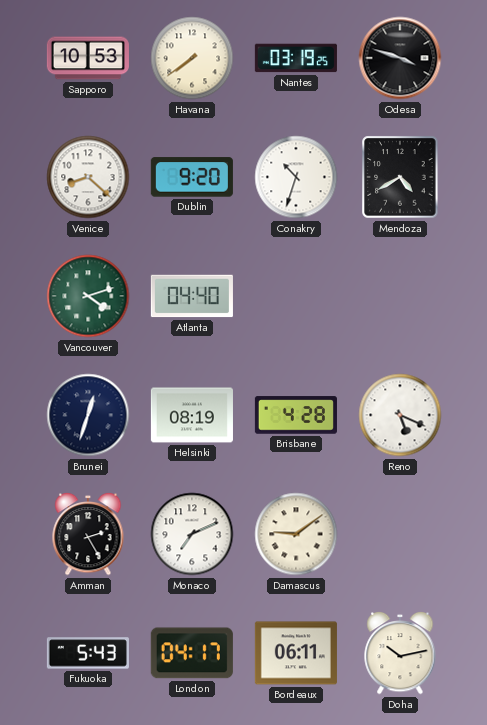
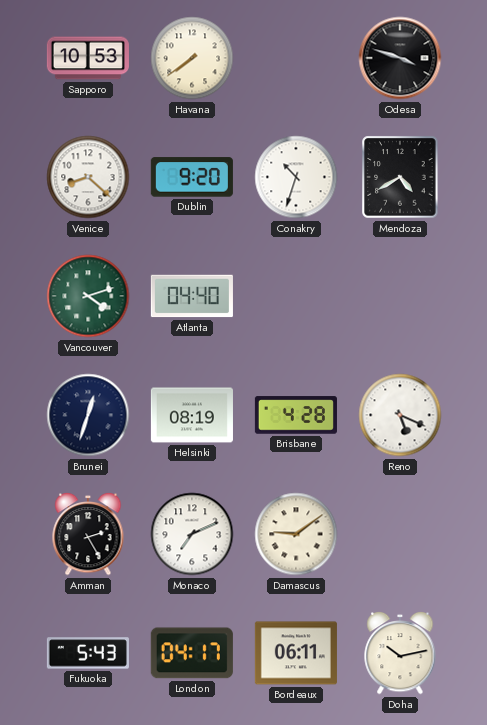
Nantes: 03:19 -> none (296, 58)
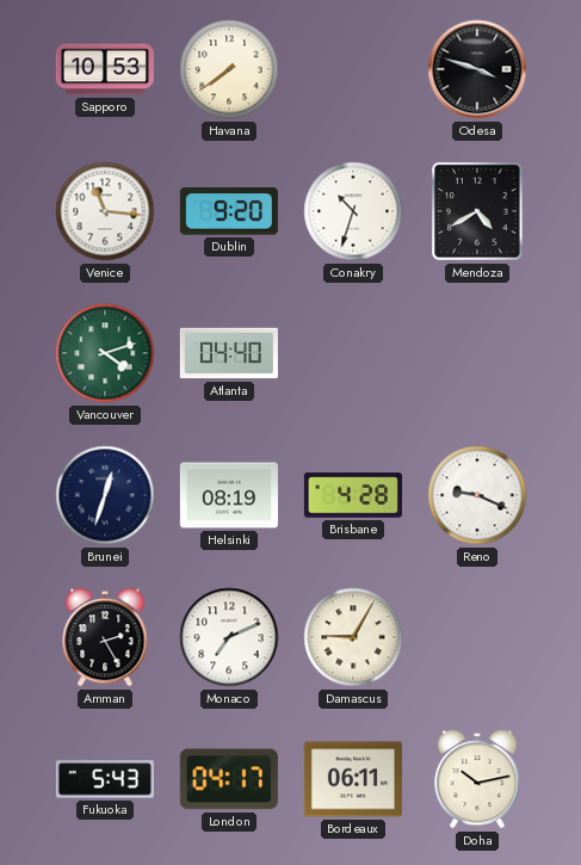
Venice: 8:22 -> 11:16 (105, 211)
Reno: 5:19 -> 9:19 (477, 495)
Damascus: 9:09 -> 9:05 (353, 637)
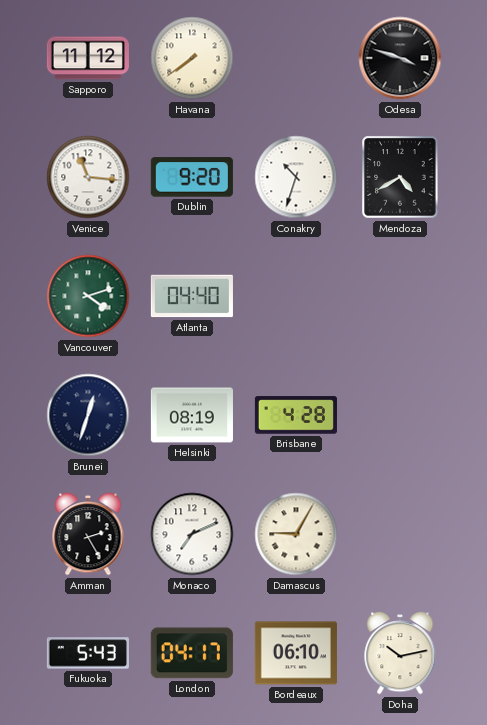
Sapporo: 10:53 -> 11:12 (88, 58)
Reno: 9:19 -> none (477, 495)
Bordeaux: 06:11 -> 06:10 (296, 653)
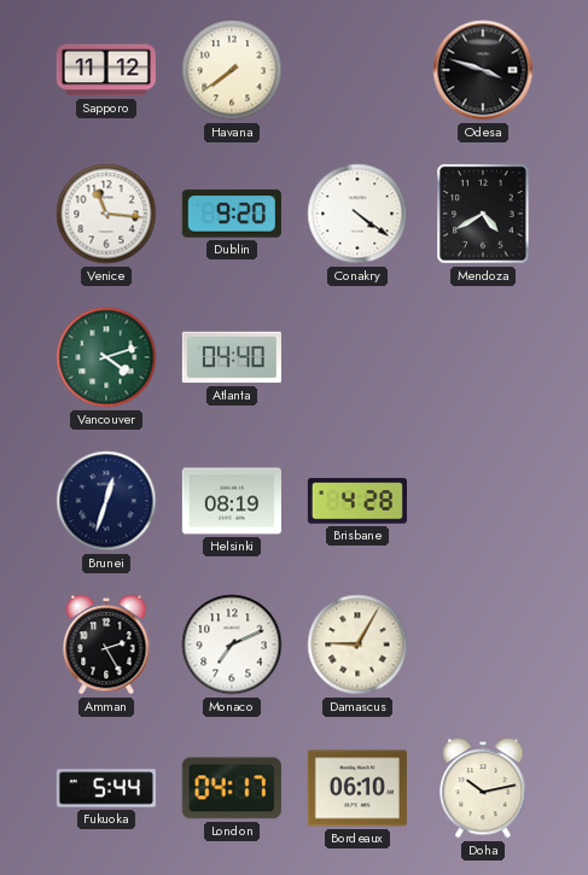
Conakry: 10:33 -> 4:21 (357, 214)
Fukuoka: 5:43 -> 5:44 (106, 788)
